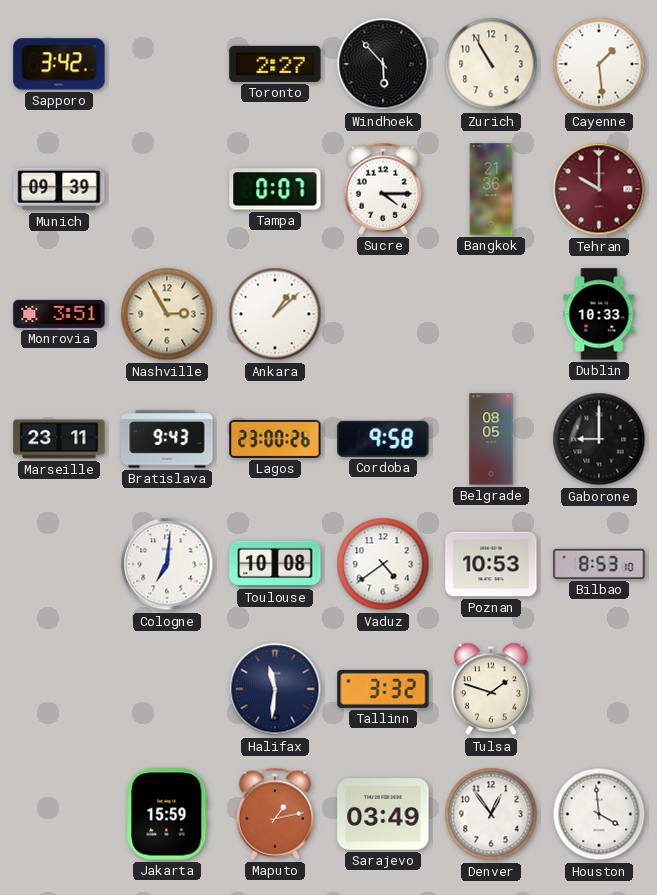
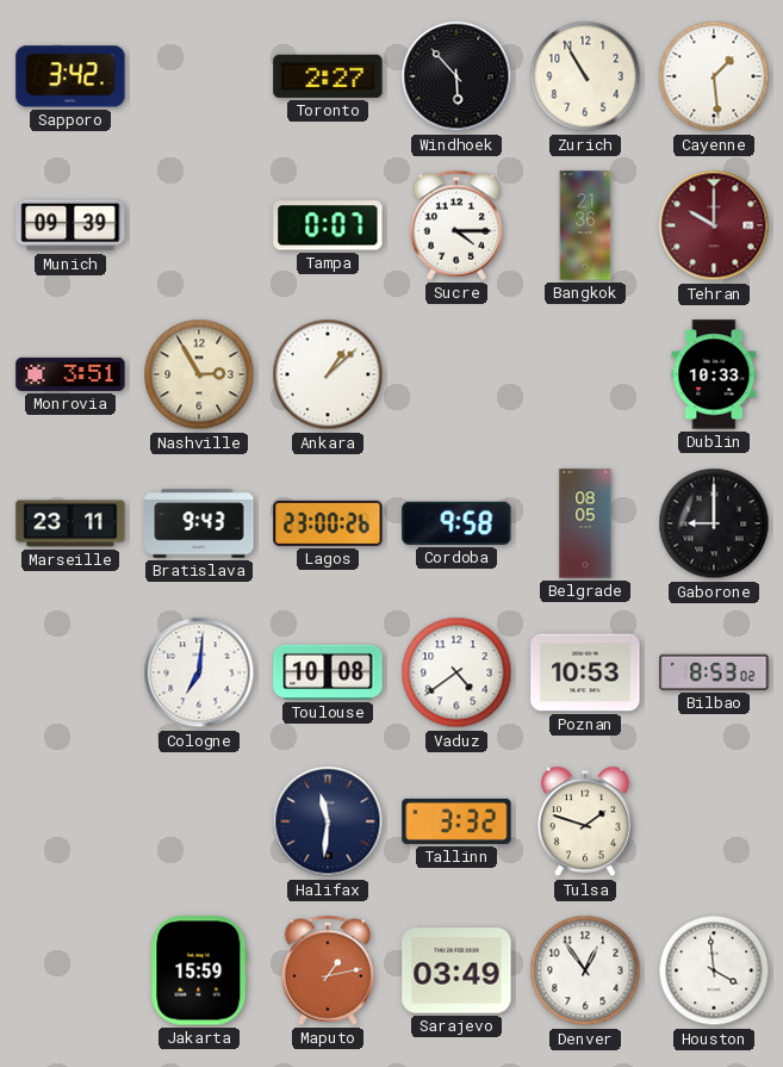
Bilbao: 8:53:10 -> 8:53:02 (714, 672)
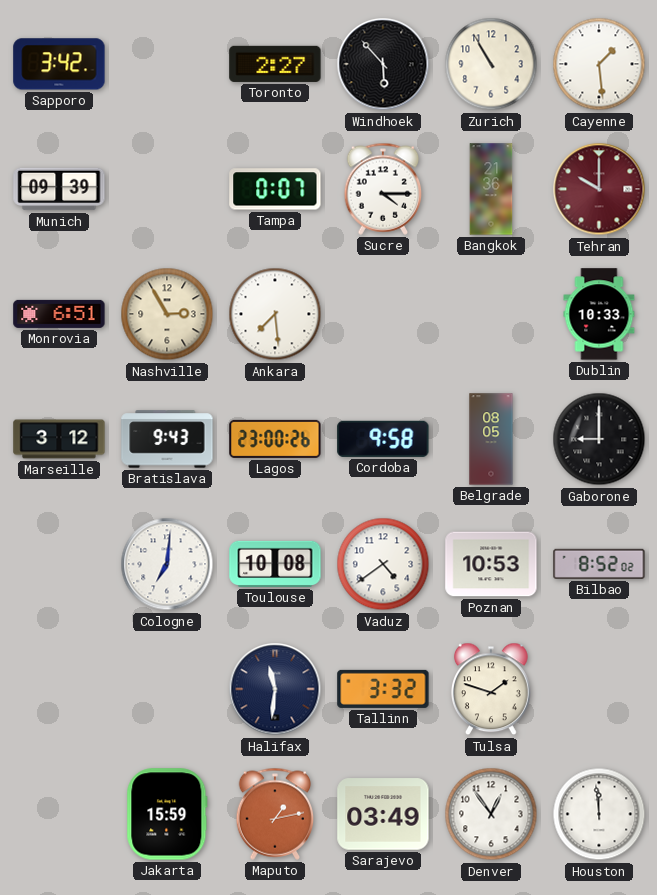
Monrovia: 3:51 -> 6:51 (59, 314)
Ankara: 1:08 -> 7:29 (275, 314)
Marseille: 23:11 -> 3:12 (59, 439)
Bilbao: 8:53 -> 8:52 (599, 564)
Houston: 3:59 -> 11:59 (599, 814)
